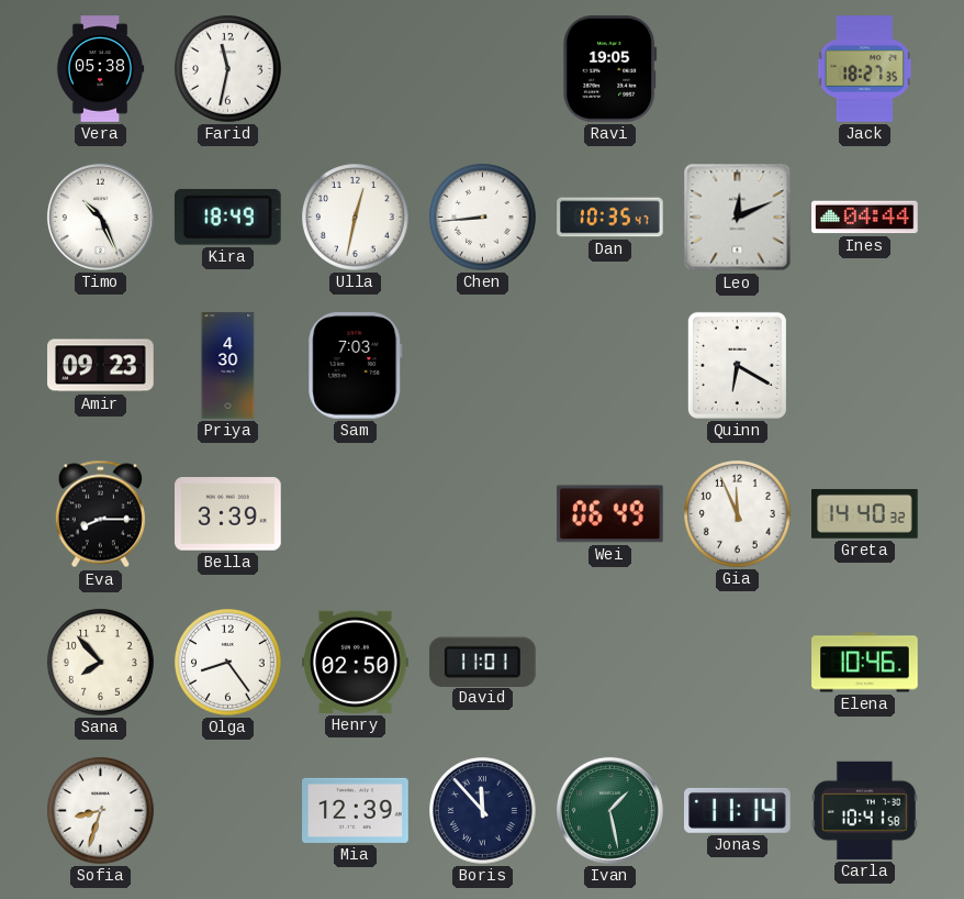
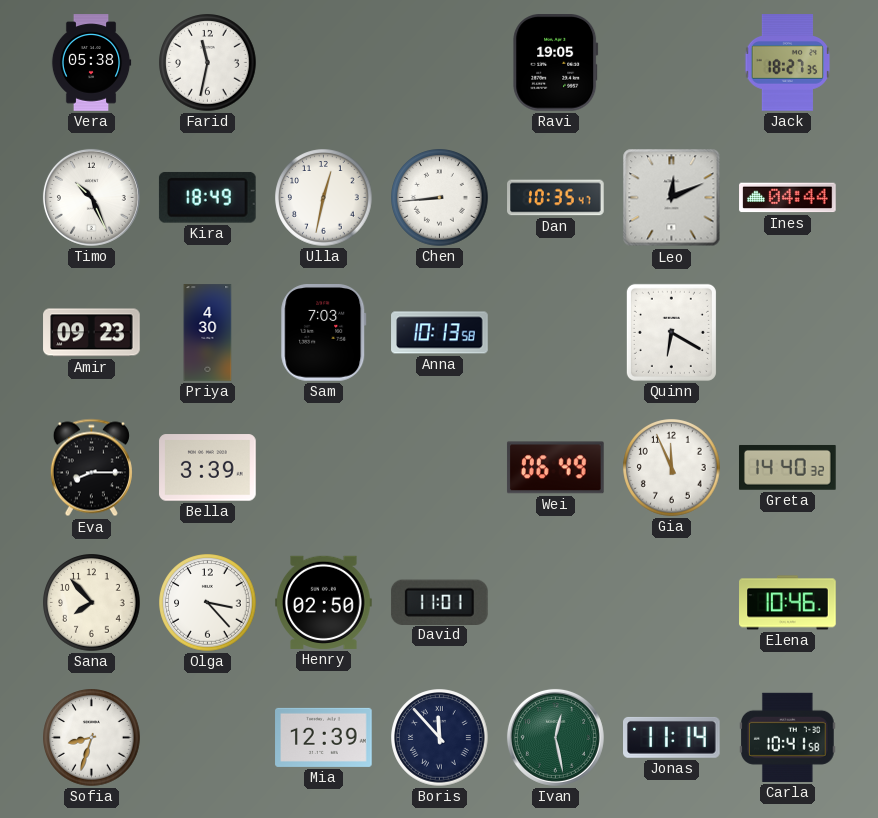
Anna: none -> 10:13 (440, 333)
Olga: 8:24 -> 3:23 (208, 603)
Ivan: 1:28 -> 12:28 (555, 737)
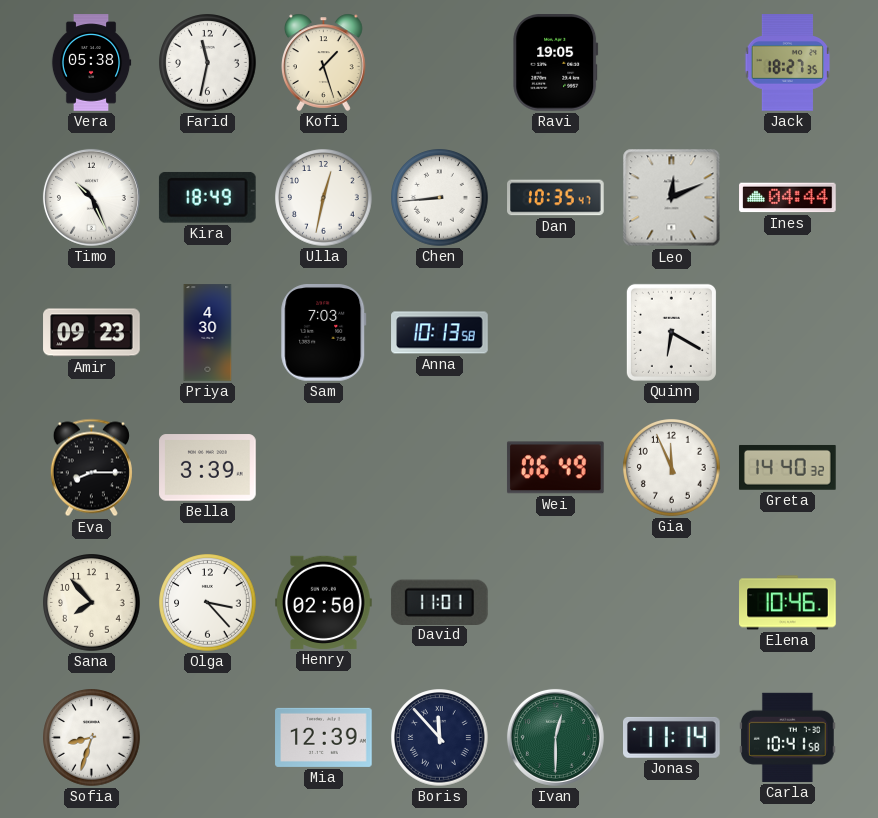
Kofi: none -> 1:27 (324, 62)
Ivan: 12:28 -> 12:30 (555, 737)
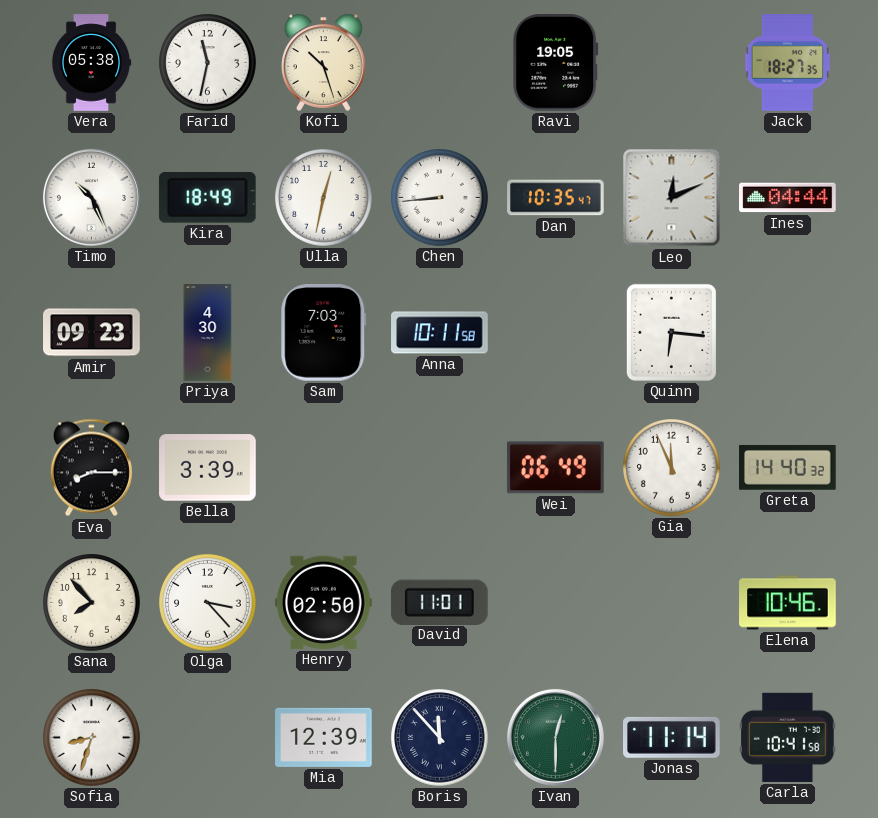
Kofi: 1:27 -> 10:27 (324, 62)
Anna: 10:13 -> 10:11 (440, 333)
Quinn: 6:20 -> 6:16 (671, 332)
